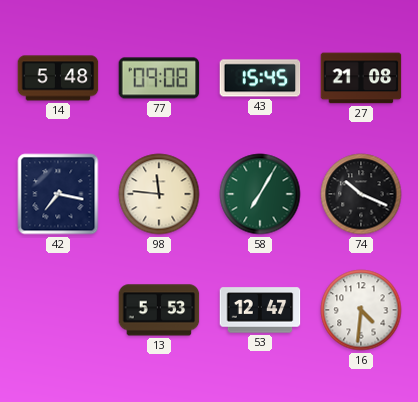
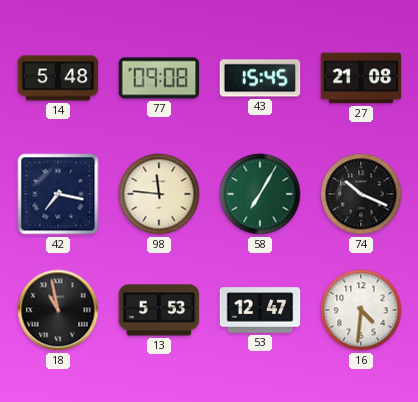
18: none -> 10:58 (58, 310)
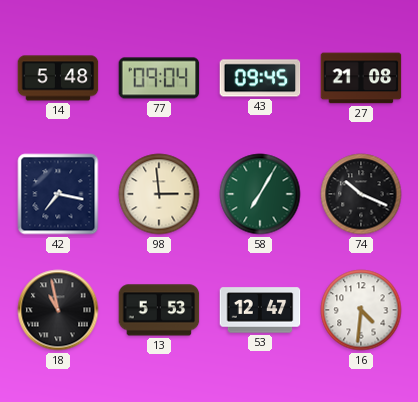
77: 09:08 -> 09:04 (159, 78)
43: 15:45 -> 09:45 (260, 78)
98: 11:46 -> 2:59 (159, 194)
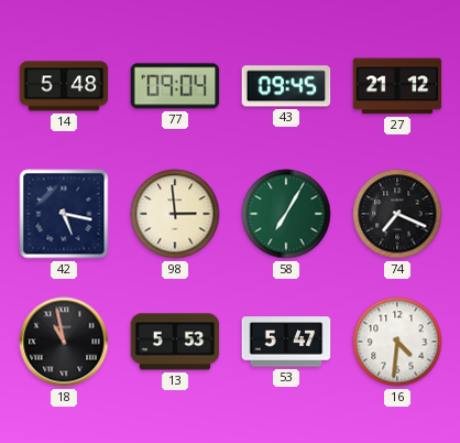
27: 21:08 -> 21:12 (397, 86)
42: 7:17 -> 5:17 (64, 214)
74: 10:19 -> 7:19 (397, 214)
53: 12:47 -> 5:47 (286, 342)
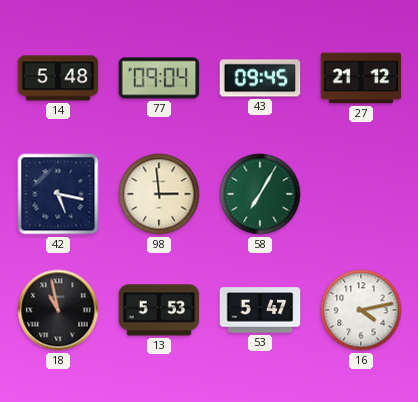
74: 7:19 -> none (397, 214)
16: 4:31 -> 4:13 (361, 310)
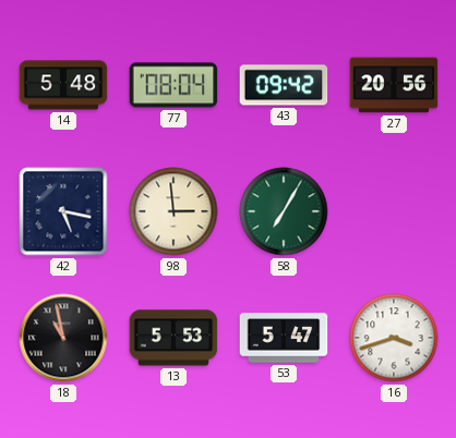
77: 09:04 -> 08:04 (173, 85)
43: 09:45 -> 09:42 (284, 85)
27: 21:12 -> 20:56 (394, 85)
16: 4:13 -> 3:42 (394, 338)
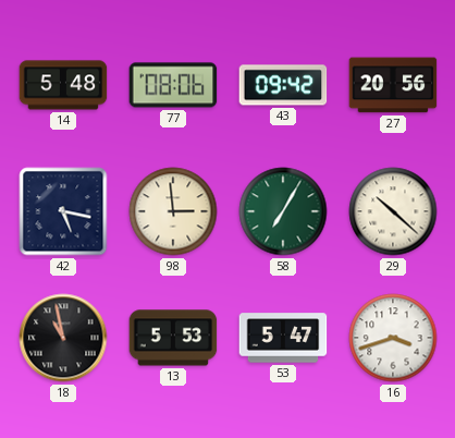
77: 08:04 -> 08:06 (173, 85)
29: none -> 10:22 (393, 211)
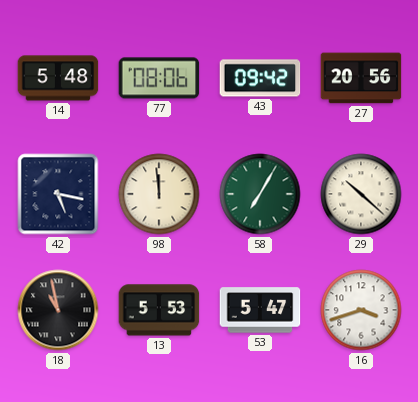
98: 2:59 -> 11:59 (159, 194)
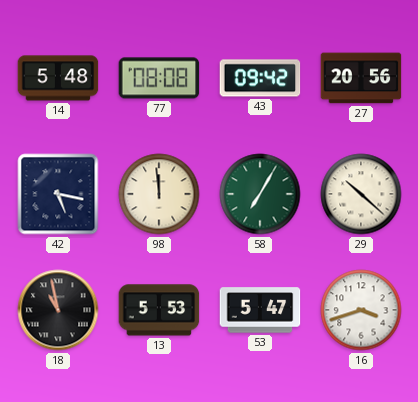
77: 08:06 -> 08:08 (159, 78)
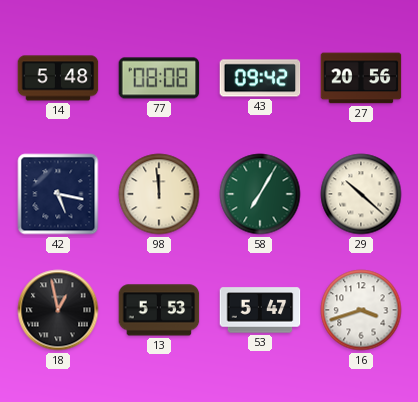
18: 10:58 -> 12:58 (58, 310)
